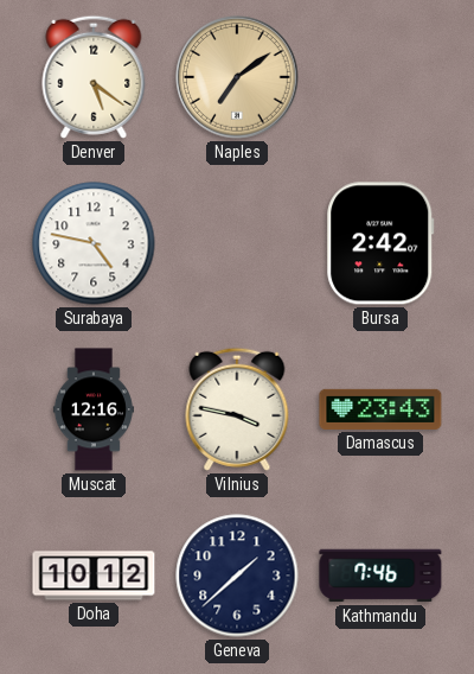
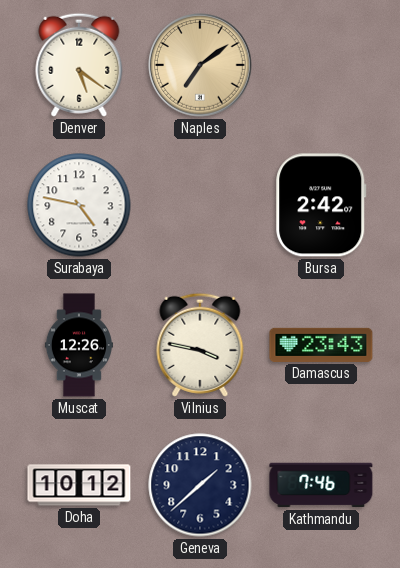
Muscat: 12:16 -> 12:26 (78, 345)
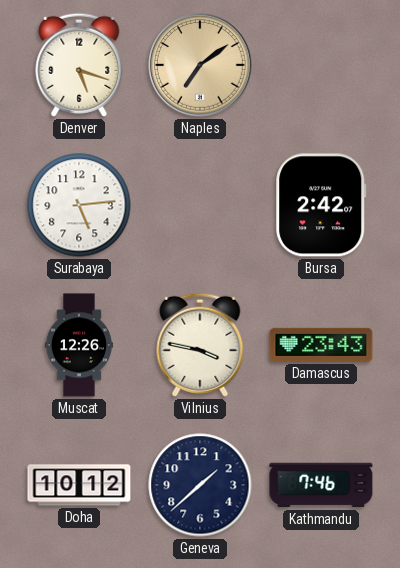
Denver: 5:21 -> 5:18 (79, 65)
Surabaya: 4:47 -> 5:14 (79, 205)
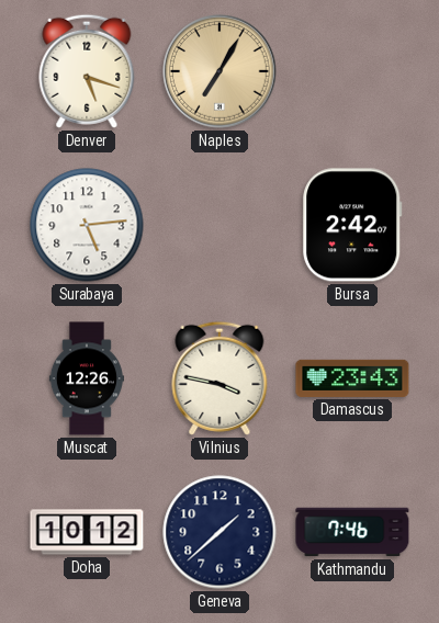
Naples: 7:09 -> 7:05 (219, 71)
